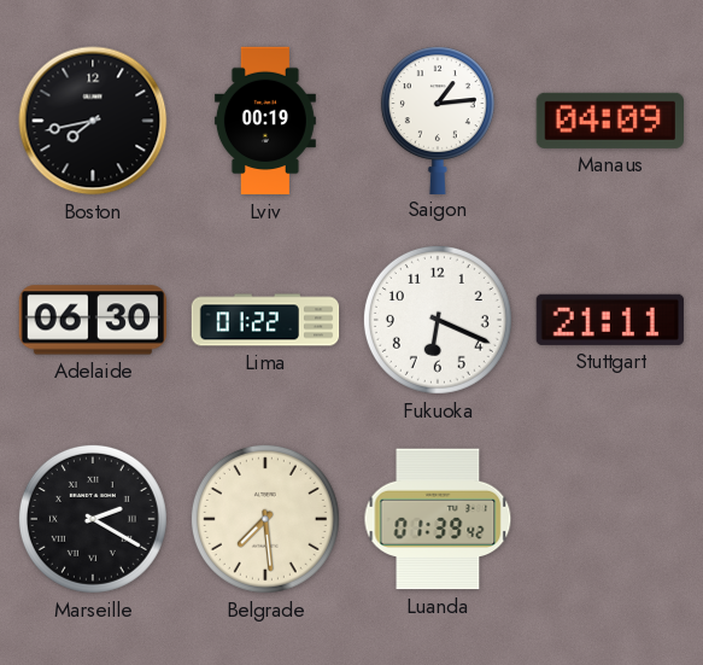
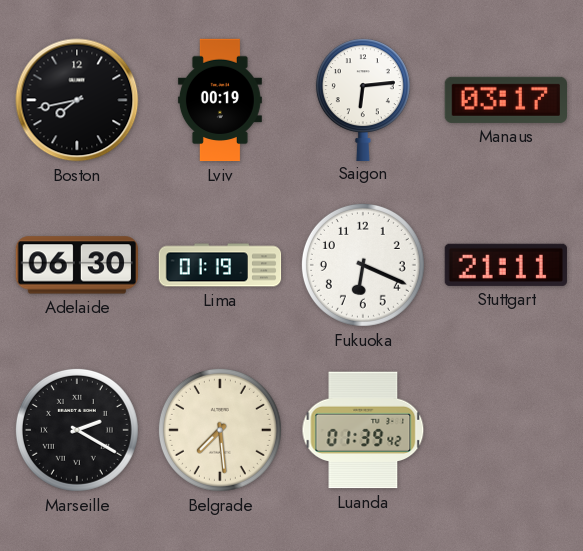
Saigon: 1:14 -> 6:14 (363, 99)
Manaus: 04:09 -> 03:17 (505, 100)
Lima: 01:22 -> 01:19 (220, 265)
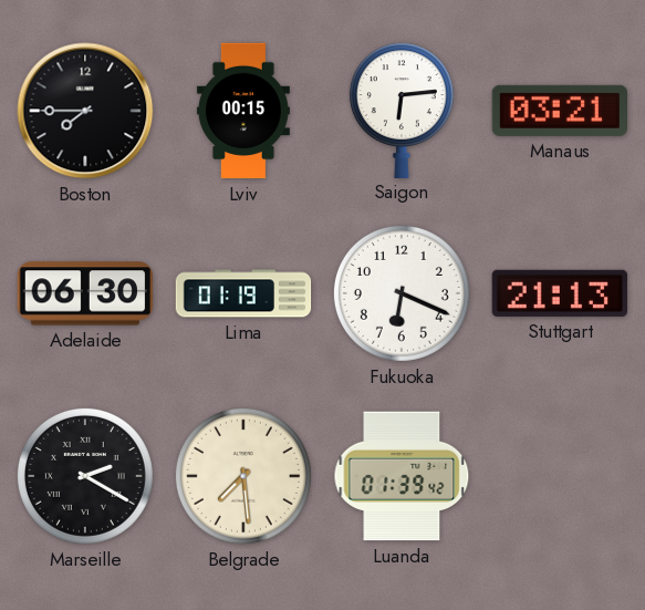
Boston: 7:43 -> 7:45 (85, 111)
Lviv: 00:19 -> 00:15 (243, 111)
Manaus: 03:17 -> 03:21 (559, 111)
Stuttgart: 21:11 -> 21:13 (560, 293)
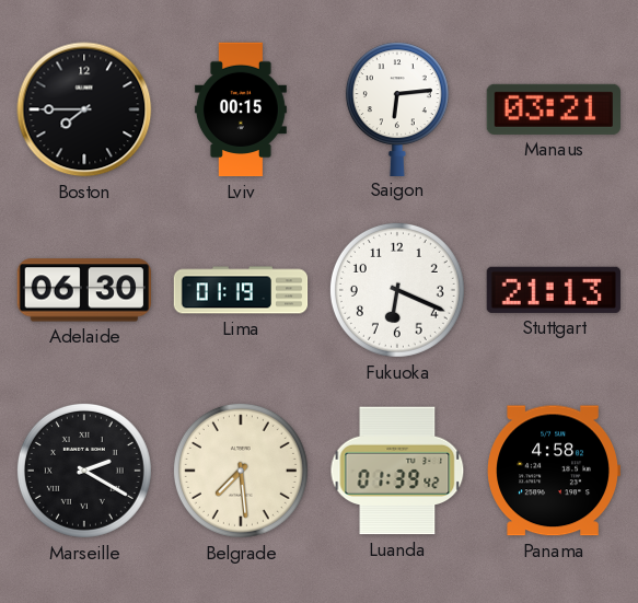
Panama: none -> 4:58 (554, 471)
